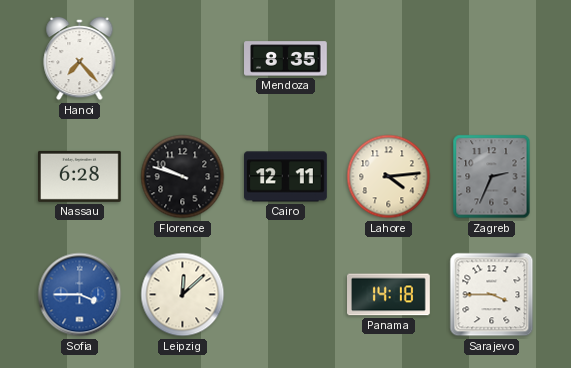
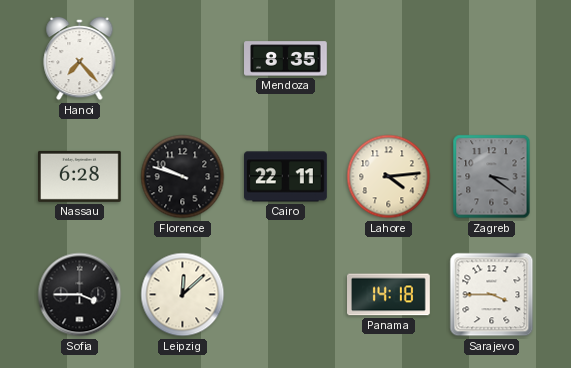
Cairo: 12:11 -> 22:11 (286, 177)
Zagreb: 2:34 -> 3:21 (492, 177)
Sofia dial: blue -> black (80, 295)
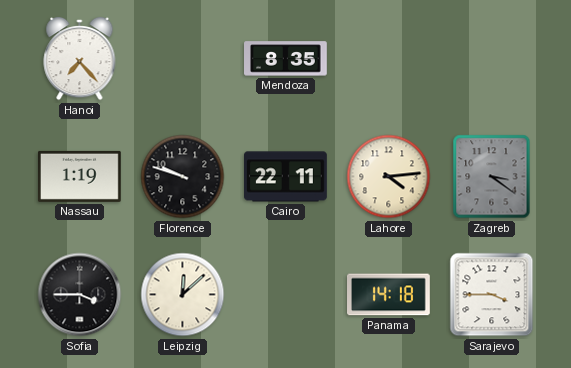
Nassau: 6:28 -> 1:19 (80, 176)
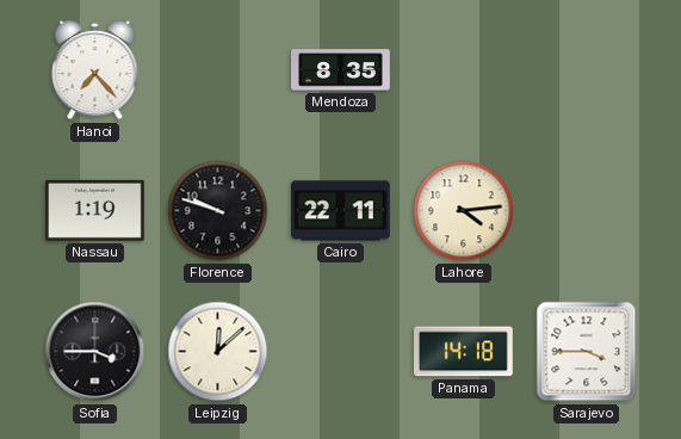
Zagreb: 3:21 -> none (492, 177)
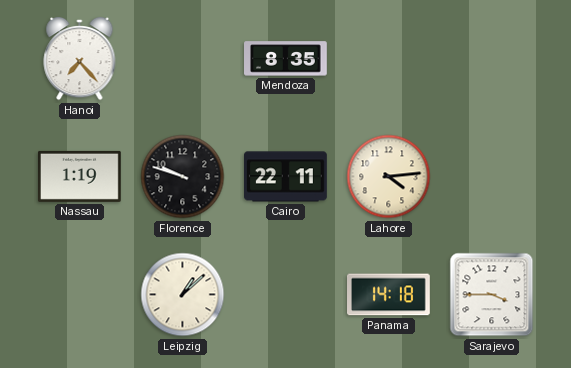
Sofia: 3:45 -> none (95, 352)
Leipzig: 12:08 -> 1:08 (183, 295)
